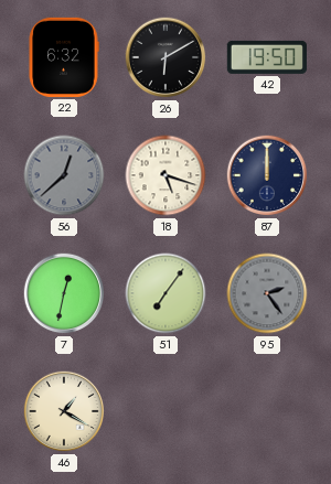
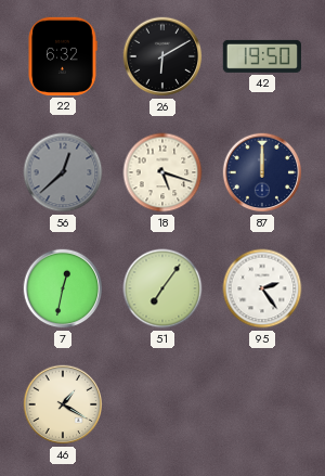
95 dial: grey -> white (262, 288)
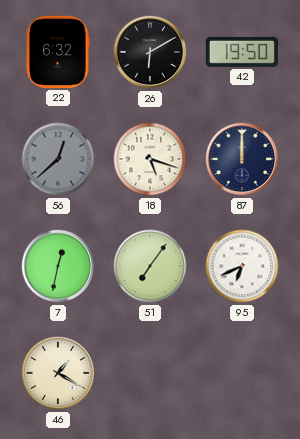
95: 2:24 -> 6:41 (242, 266)
